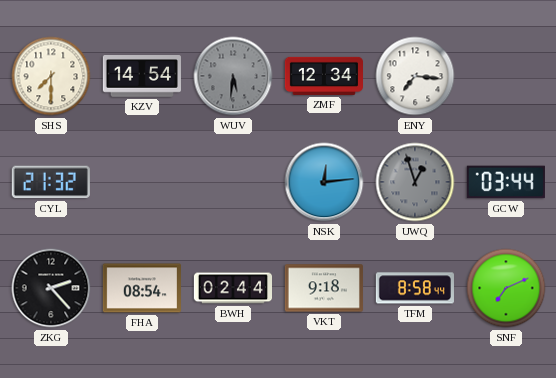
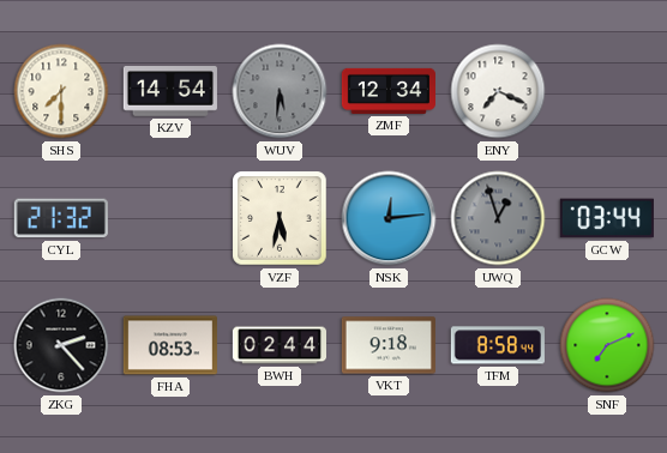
ENY: 7:16 -> 7:19 (498, 91)
VZF: none -> 5:32 (280, 218)
FHA: 08:54 -> 08:53 (170, 345)
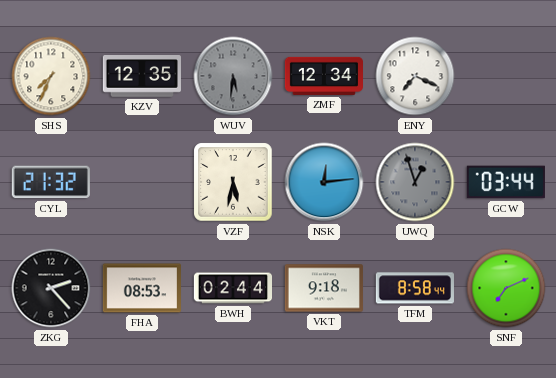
SHS: 7:30 -> 7:34 (51, 76)
KZV: 14:54 -> 12:35 (142, 77)
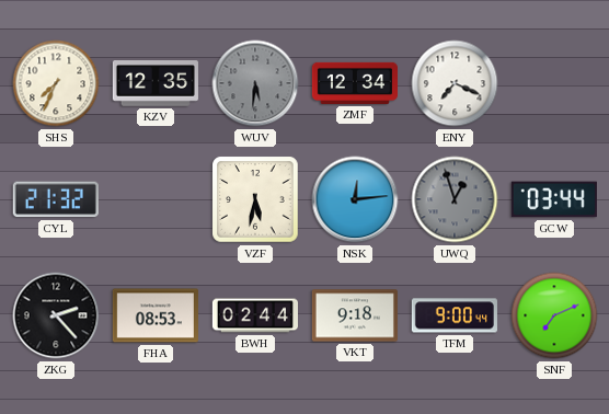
TFM: 8:58 -> 9:00 (455, 315)
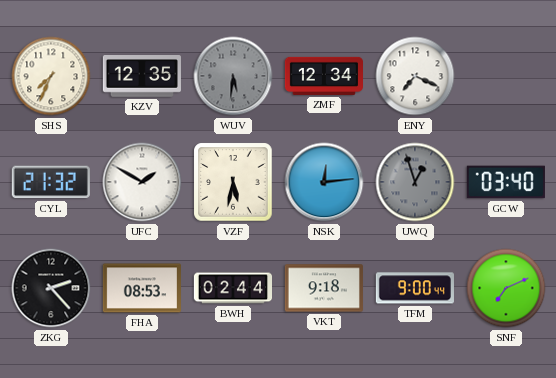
UFC: none -> 1:50 (142, 182)
GCW: 03:44 -> 03:40 (506, 182)
